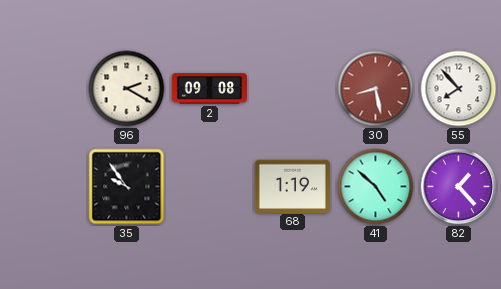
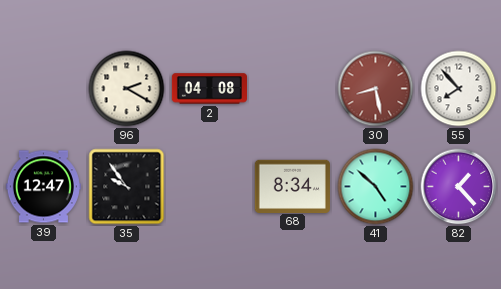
2: 09:08 -> 04:08 (209, 89)
39: none -> 12:47 (43, 187)
68: 1:19 -> 8:34 (292, 186)
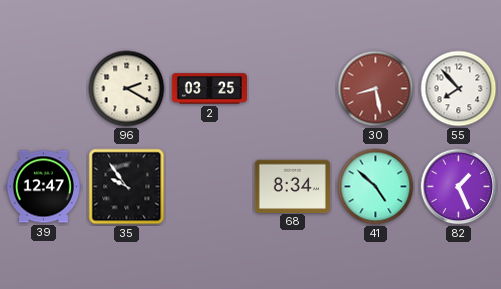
2: 04:08 -> 03:25 (209, 89)
82: 1:23 -> 1:26 (459, 187)
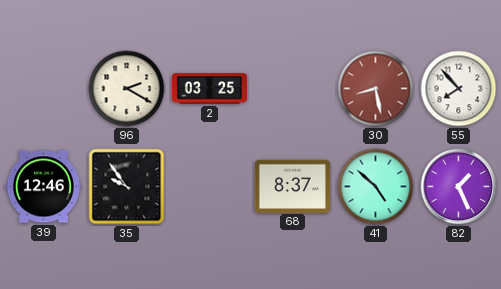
39: 12:47 -> 12:46 (43, 187)
68: 8:34 -> 8:37 (292, 186)
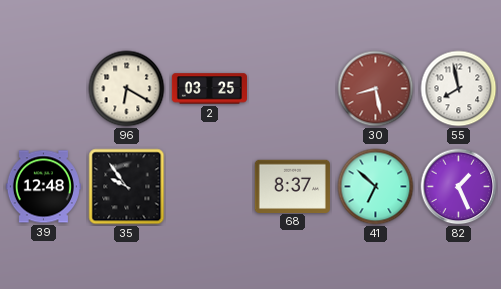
96: 2:20 -> 6:20 (127, 89)
55: 7:53 -> 7:58 (459, 89)
39: 12:46 -> 12:48 (43, 187)
41: 4:52 -> 6:52 (376, 187)
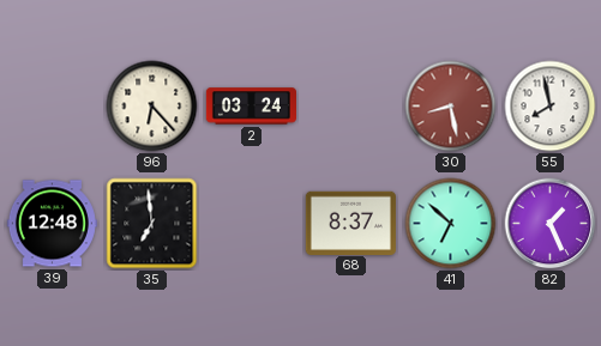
96: 6:20 -> 6:23 (152, 107)
2: 03:25 -> 03:24 (251, 107)
35: 9:54 -> 6:59 (152, 224)
